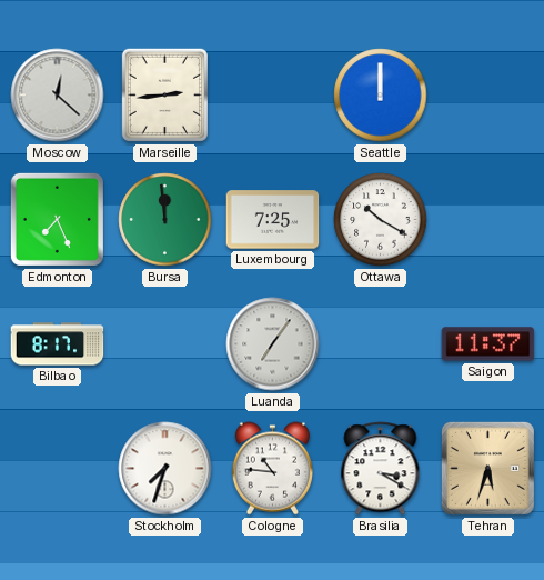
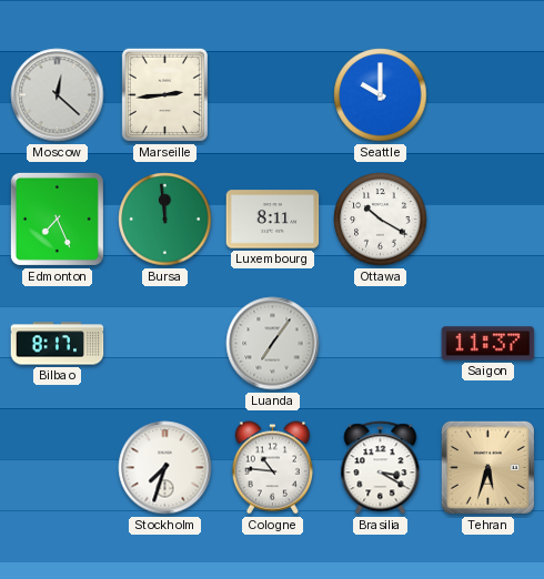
Seattle: 12:00 -> 10:00 (381, 95)
Luxembourg: 7:25 -> 8:11 (273, 220)
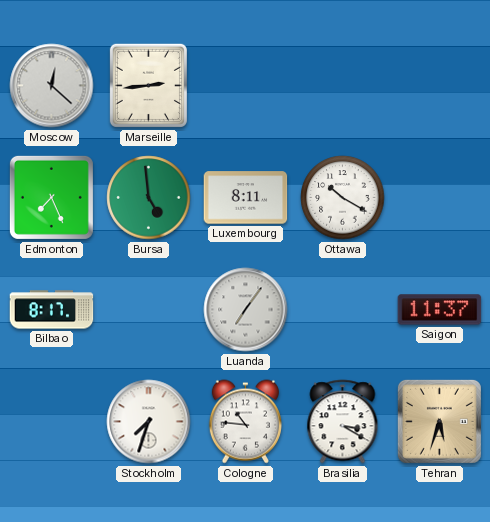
Seattle: 10:00 -> none (381, 95)
Bursa: 11:59 -> 4:59 (149, 198)
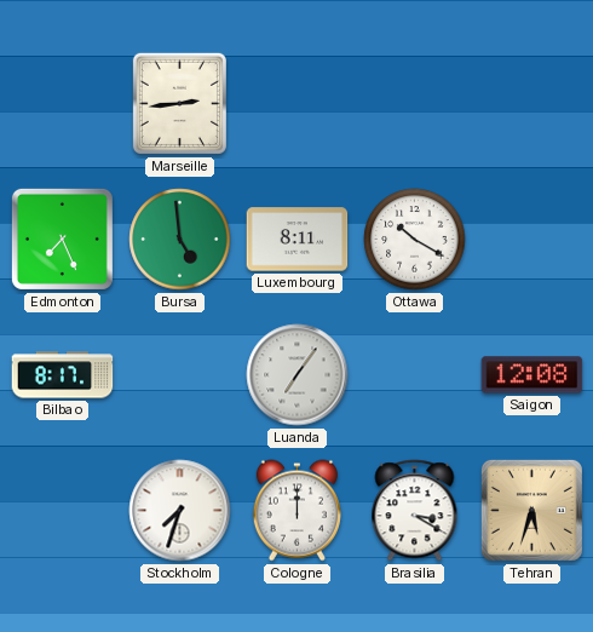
Moscow: 12:22 -> none (52, 86)
Saigon: 11:37 -> 12:08 (532, 375)
Cologne: 10:46 -> 12:00 (296, 511)
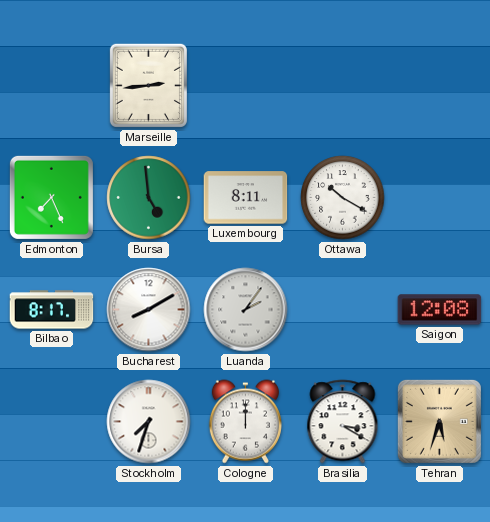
Bucharest: none -> 8:10 (149, 310)
Luanda: 7:06 -> 2:06 (246, 310)
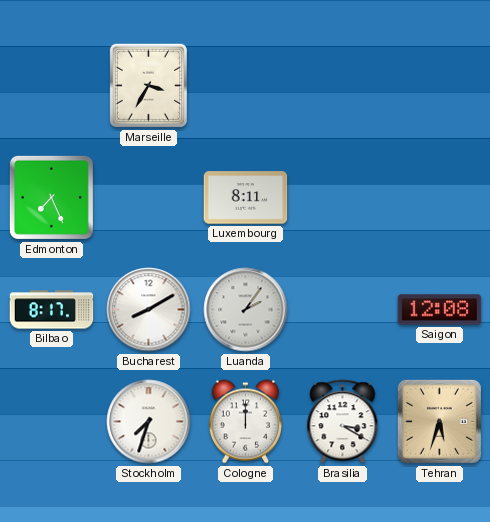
Marseille: 2:44 -> 3:35 (148, 85)
Bursa: 4:59 -> none (149, 198)
Ottawa: 10:20 -> none (343, 198)
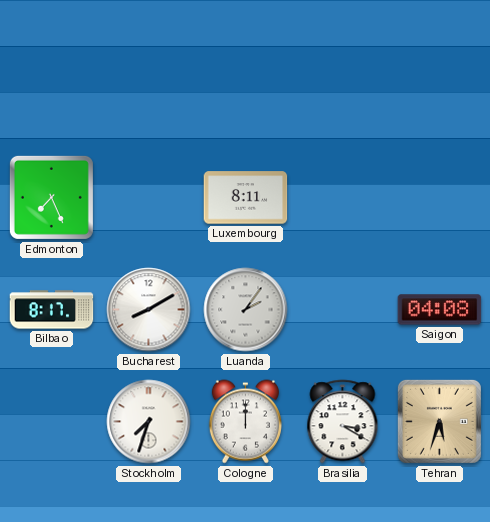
Marseille: 3:35 -> none (148, 85)
Saigon: 12:08 -> 04:08 (440, 310)
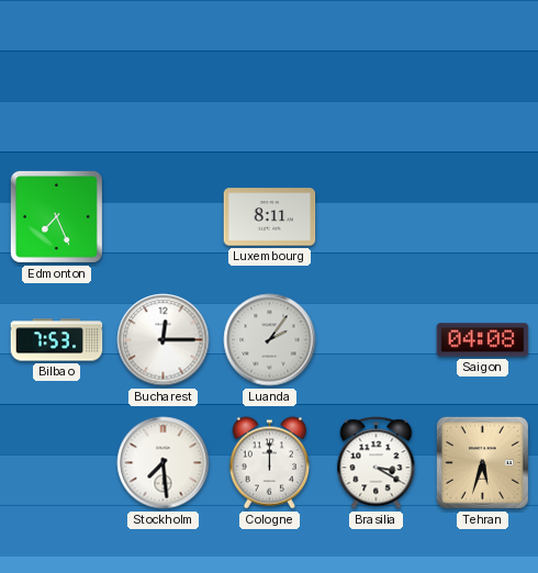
Bilbao: 8:17 -> 7:53 (57, 340)
Bucharest: 8:10 -> 12:15 (164, 340)
Stockholm: 7:33 -> 7:29 (164, 463)
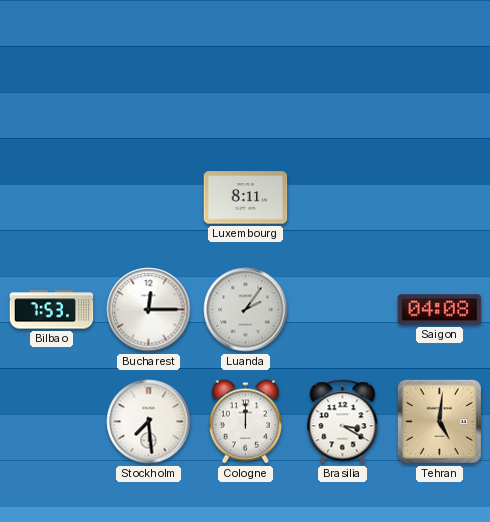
Edmonton: 7:26 -> none (56, 216)
Tehran: 5:33 -> 5:01 (439, 421)
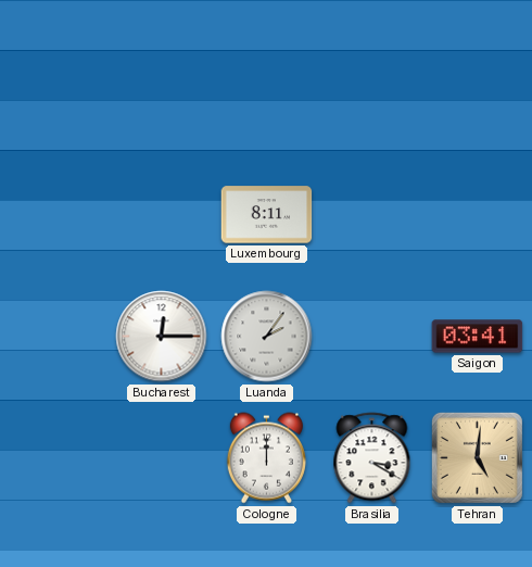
Bilbao: 7:53 -> none (52, 310)
Saigon: 04:08 -> 03:41 (478, 337)
Stockholm: 7:29 -> none (149, 422)
